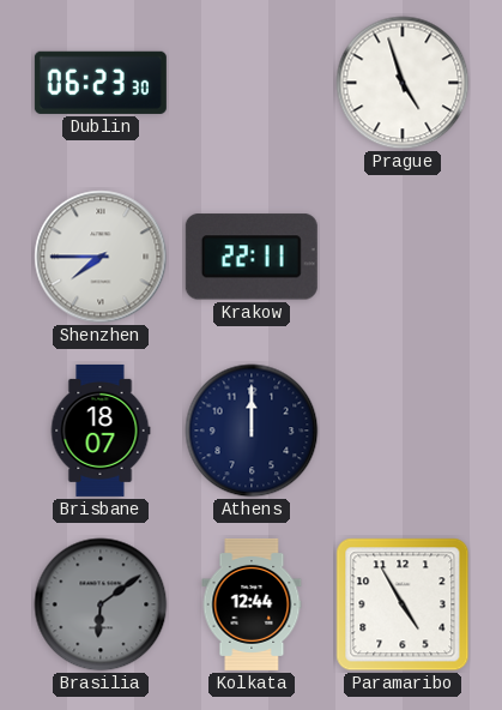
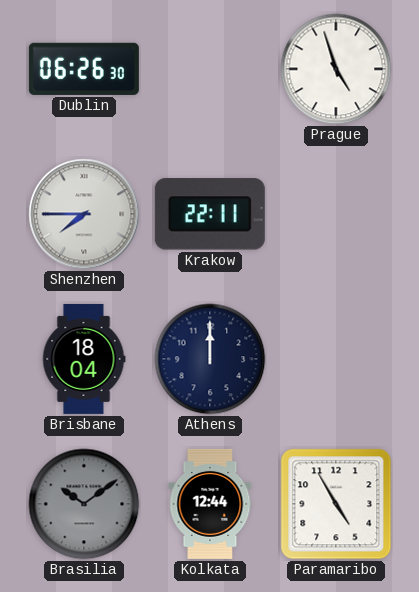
Dublin: 06:23 -> 06:26 (84, 69)
Brisbane: 18:07 -> 18:04 (84, 359)
Brasilia: 6:09 -> 10:09 (84, 504)
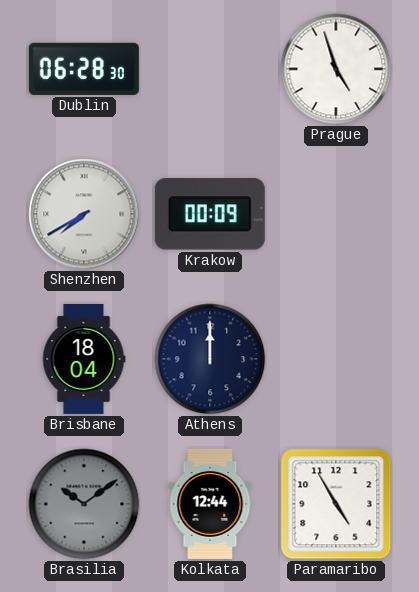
Dublin: 06:26 -> 06:28 (84, 69)
Shenzhen: 7:45 -> 7:40 (84, 214)
Krakow: 22:11 -> 00:09 (210, 214)
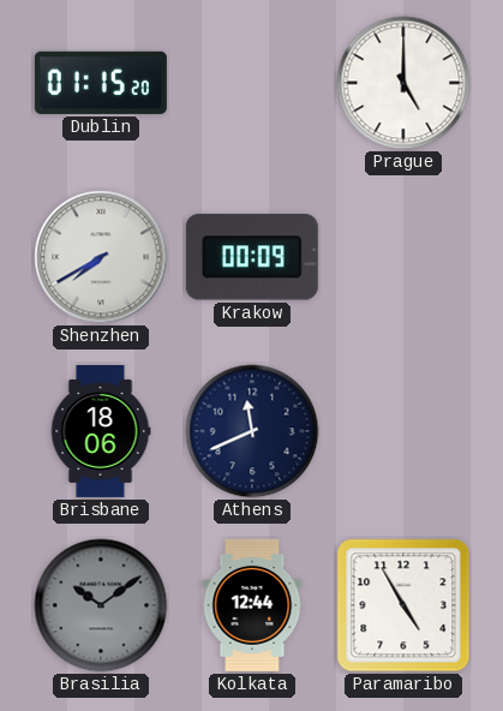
Dublin: 06:28 -> 01:15 (101, 83)
Prague: 4:57 -> 5:00 (403, 83)
Brisbane: 18:04 -> 18:06 (101, 431)
Athens: 12:00 -> 11:41 (252, 431)
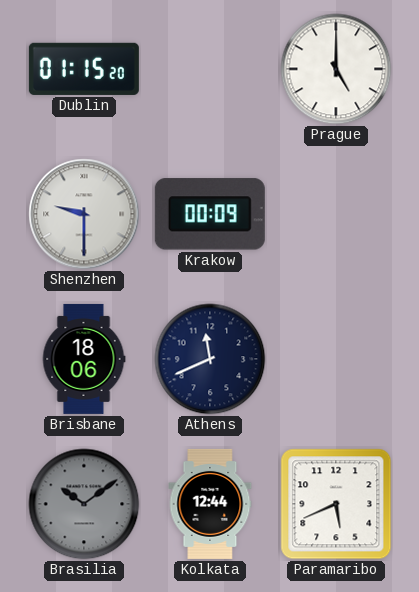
Shenzhen: 7:40 -> 9:30 (84, 214)
Paramaribo: 4:55 -> 5:41 (336, 504)
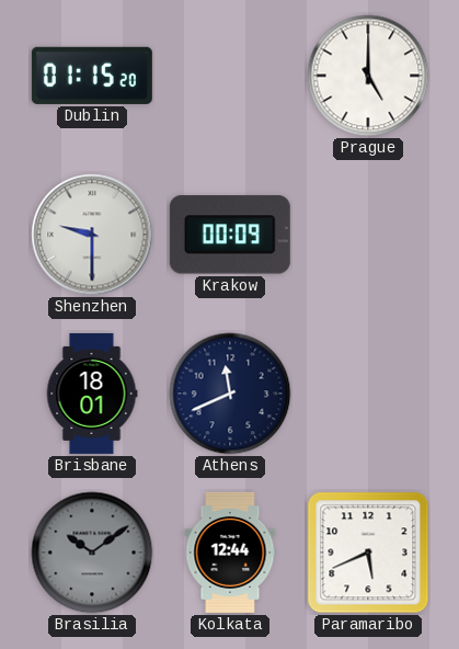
Brisbane: 18:06 -> 18:01 (92, 394)
